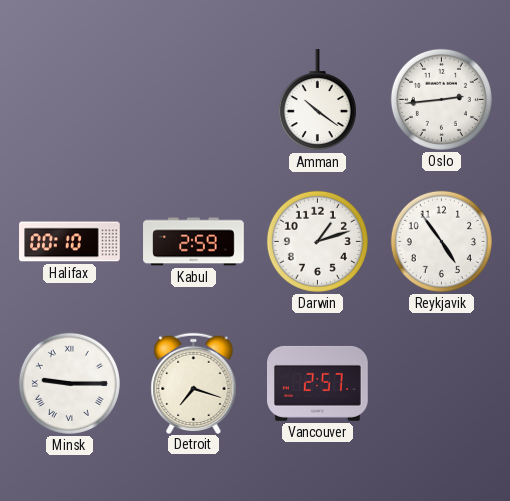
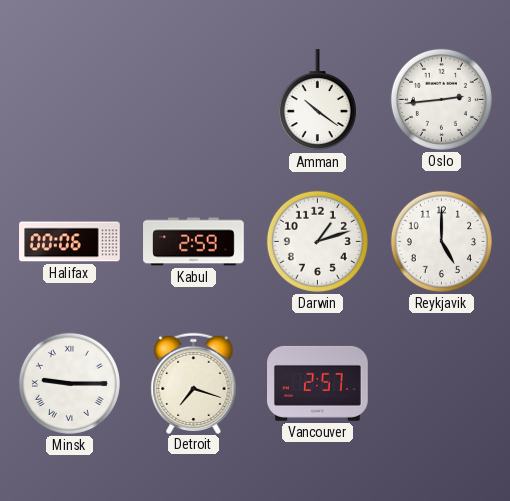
Halifax: 00:10 -> 00:06 (70, 242)
Reykjavik: 4:54 -> 5:00 (441, 241)
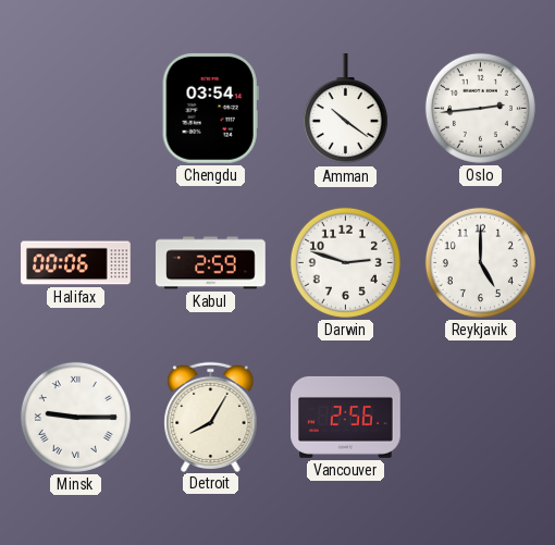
Chengdu: none -> 03:54 (210, 108)
Darwin: 1:12 -> 2:48 (345, 262)
Detroit: 7:18 -> 8:05 (211, 417)
Vancouver: 2:57 -> 2:56 (346, 417)
